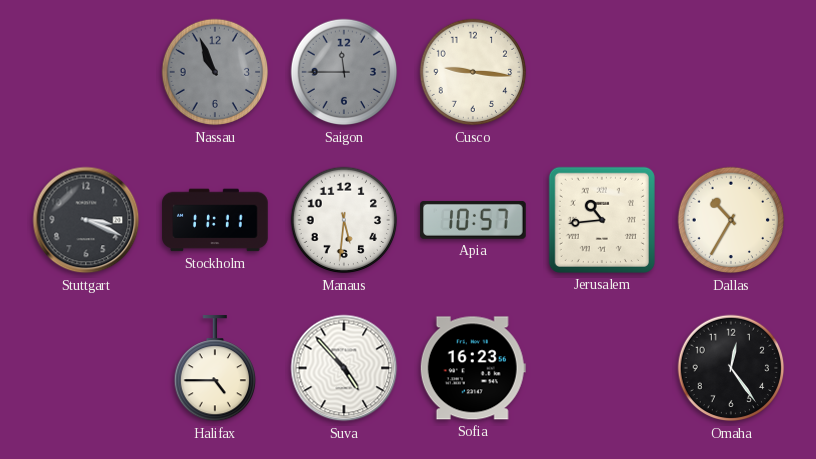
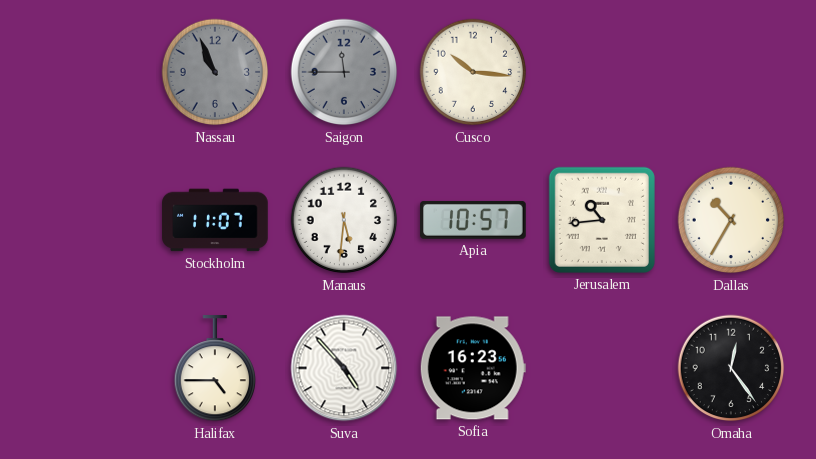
Cusco: 9:16 -> 10:16 (473, 72)
Stuttgart: 3:19 -> none (86, 220)
Stockholm: 11:11 -> 11:07 (215, 220)
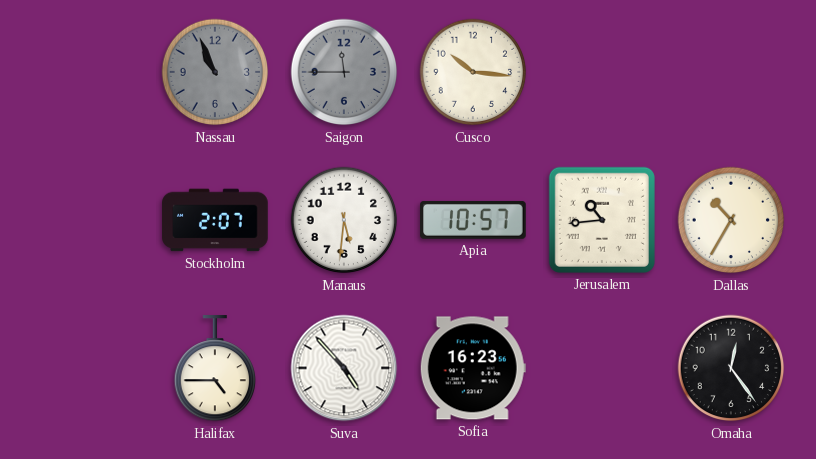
Stockholm: 11:07 -> 2:07 (215, 220)
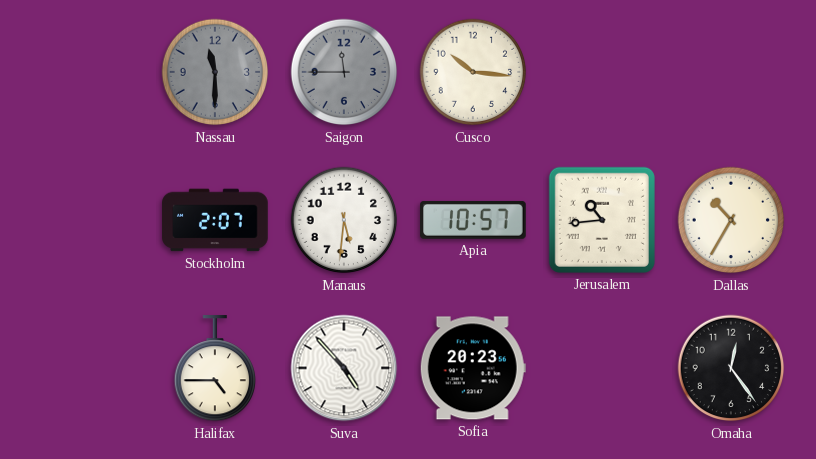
Nassau: 10:56 -> 11:30 (215, 72)
Sofia: 16:23 -> 20:23 (473, 368)
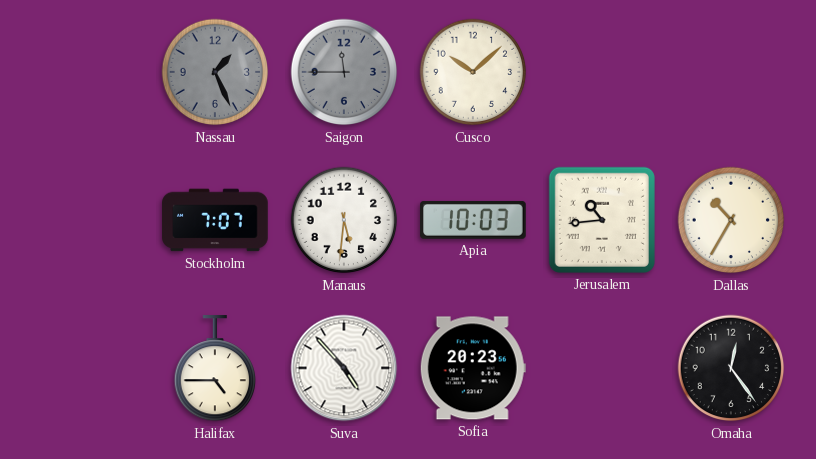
Nassau: 11:30 -> 1:26 (215, 72)
Cusco: 10:16 -> 10:08 (473, 72)
Stockholm: 2:07 -> 7:07 (215, 220)
Apia: 10:57 -> 10:03 (473, 220)
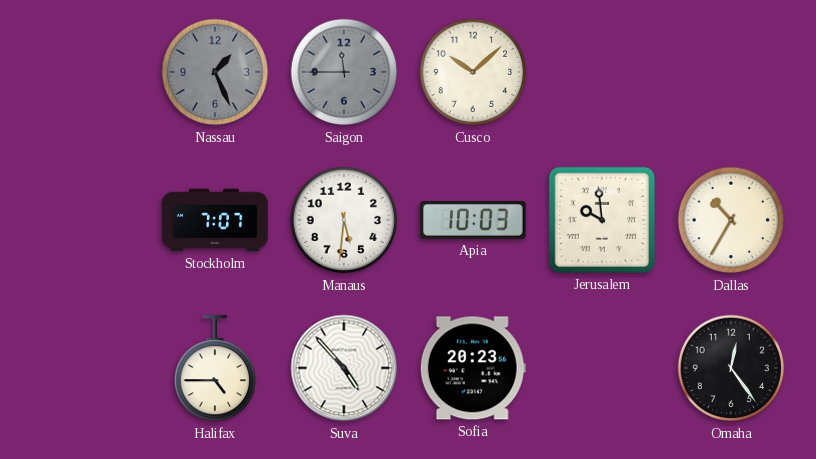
Jerusalem: 10:44 -> 9:59 (602, 220)
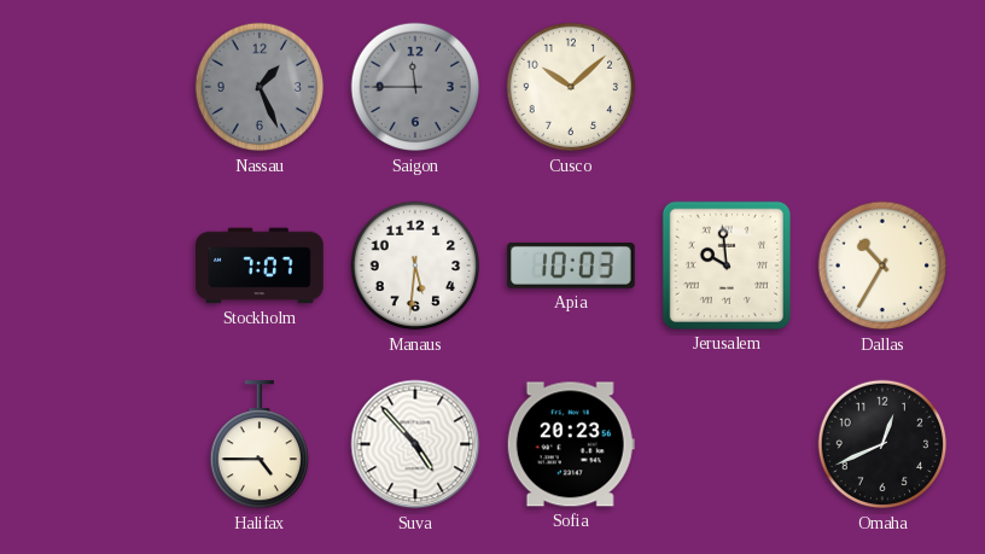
Omaha: 12:24 -> 12:41 (882, 444)
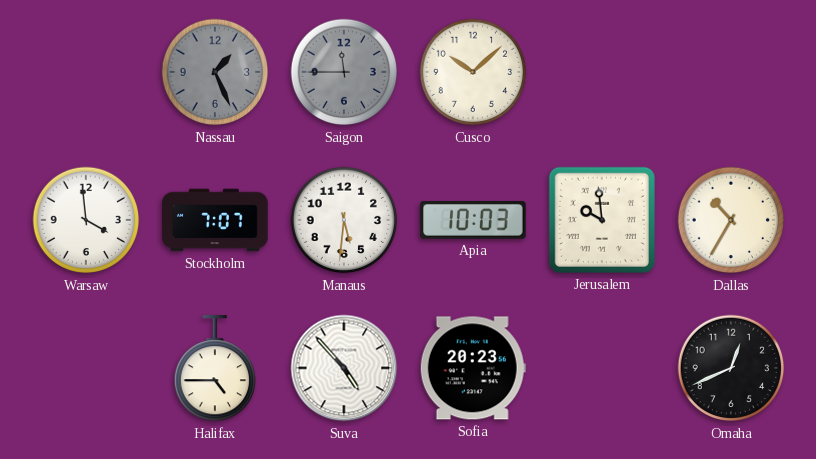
Warsaw: none -> 3:59 (86, 220)
